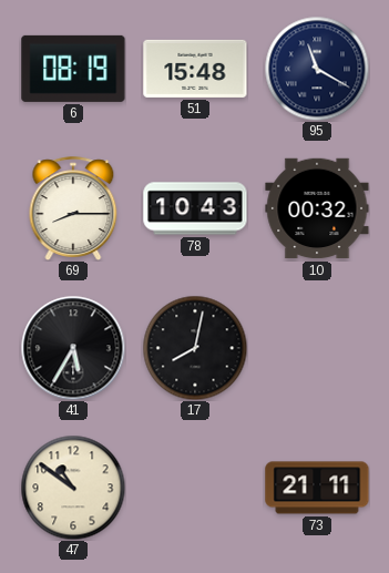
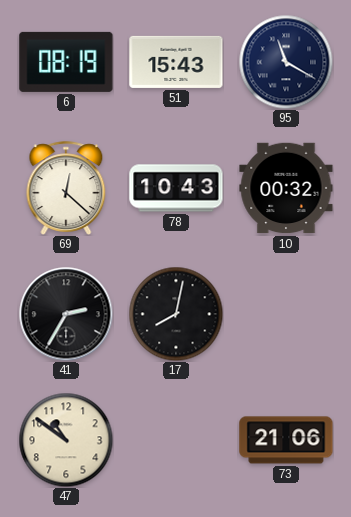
51: 15:48 -> 15:43 (176, 62)
69: 8:15 -> 12:22 (66, 188)
41: 5:35 -> 2:35 (66, 314)
73: 21:11 -> 21:06 (286, 440)
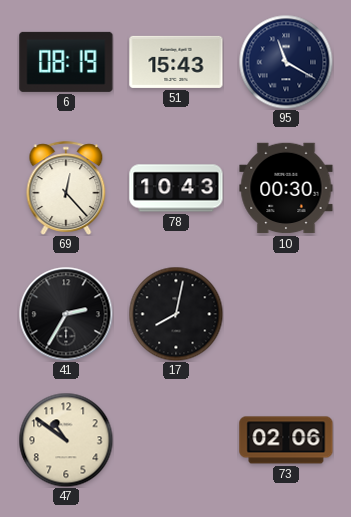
69: 12:22 -> 12:23 (66, 188)
10: 00:32 -> 00:30 (286, 188)
73: 21:06 -> 02:06 (286, 440)
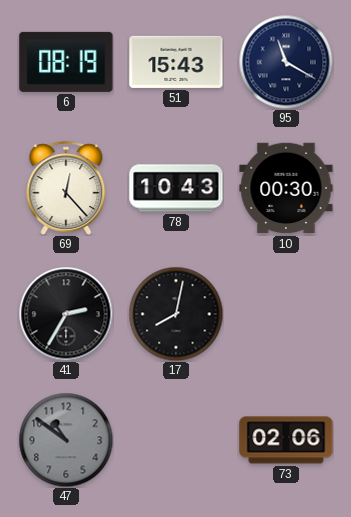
47 dial: cream -> grey (66, 440)
